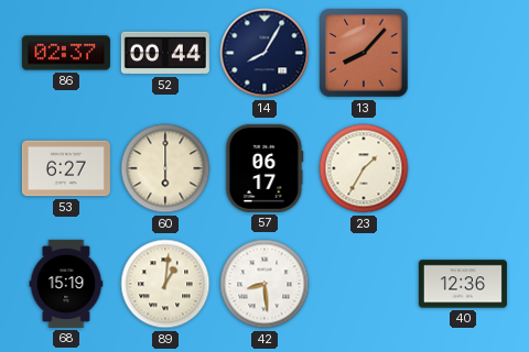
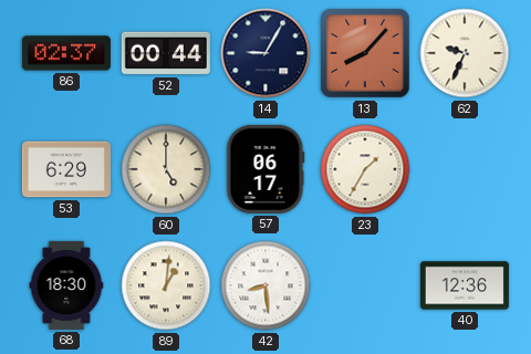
14: 8:05 -> 9:05 (265, 53)
62: none -> 9:34 (465, 53)
53: 6:27 -> 6:29 (66, 169)
60: 6:00 -> 5:00 (166, 169)
68: 15:19 -> 18:30 (66, 285)
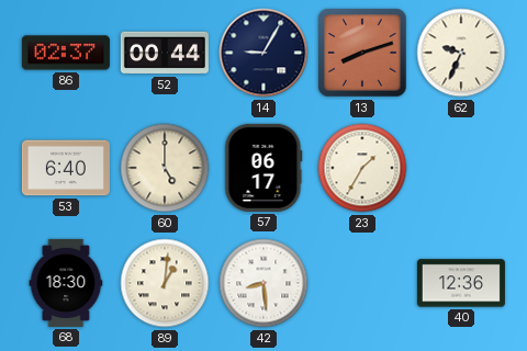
13: 8:07 -> 8:12 (362, 53)
53: 6:29 -> 6:40 (66, 168)
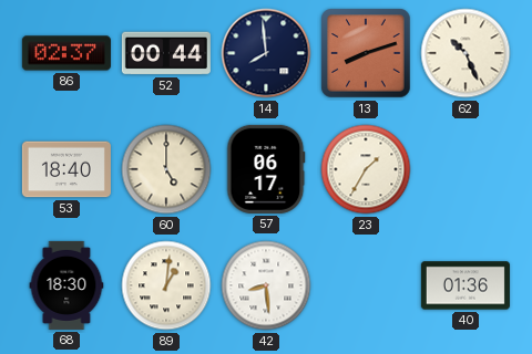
14: 9:05 -> 7:59 (266, 53)
62: 9:34 -> 10:26 (465, 53)
53: 6:40 -> 18:40 (66, 169)
40: 12:36 -> 01:36 (465, 285)
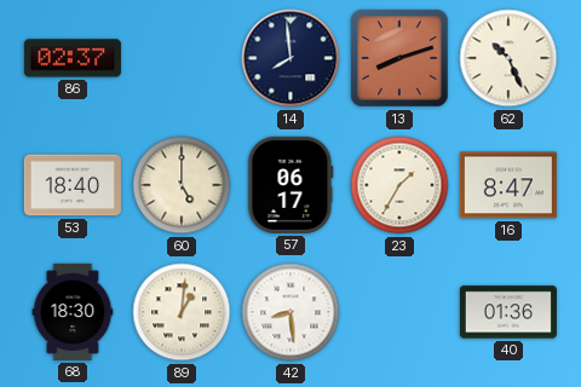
52: 00:44 -> none (166, 53)
16: none -> 8:47 (508, 185)
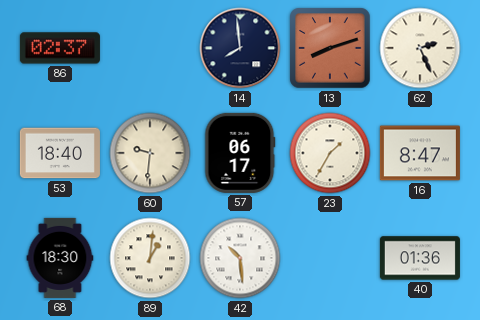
62: 10:26 -> 2:26 (420, 48)
60: 5:00 -> 9:31 (150, 153)
42: 8:29 -> 10:29 (240, 258)
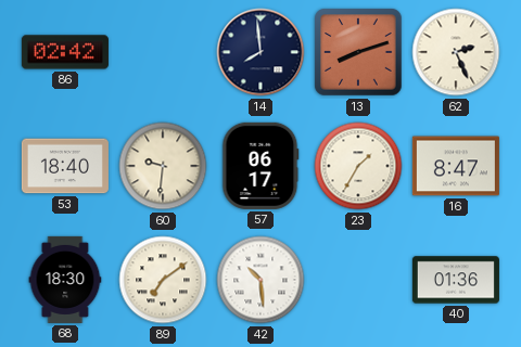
86: 02:37 -> 02:42 (65, 52)
89: 1:01 -> 7:09 (163, 280)
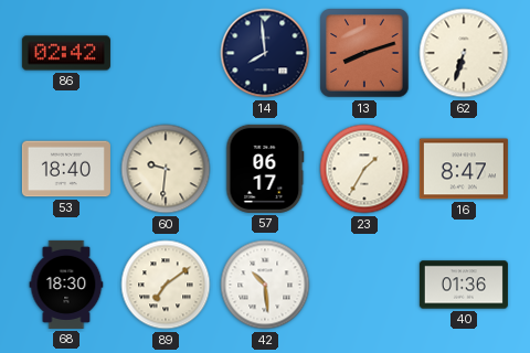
62: 2:26 -> 6:33 (464, 53)
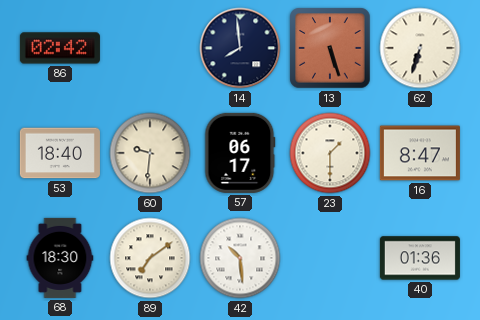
13: 8:12 -> 5:27 (330, 48)
23: 1:35 -> 1:30 (330, 153)
